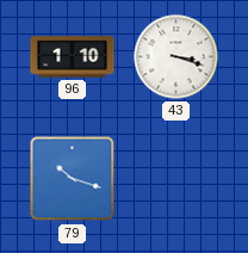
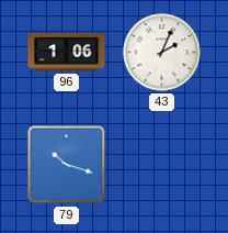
96: 1:10 -> 1:06 (67, 53)
43: 3:18 -> 2:04 (162, 53)
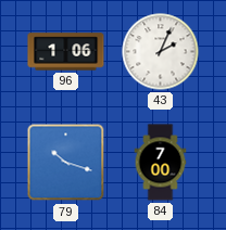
84: none -> 7:00 (161, 163)
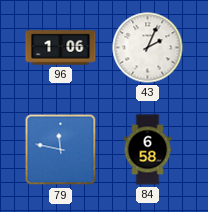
79: 10:18 -> 11:47 (61, 150)
84: 7:00 -> 6:58 (148, 150)
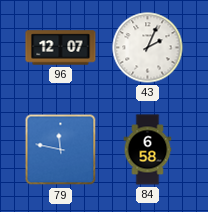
96: 1:06 -> 12:07 (61, 48)
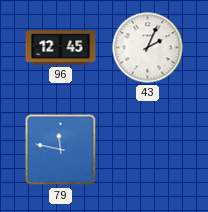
96: 12:07 -> 12:45 (61, 48)
84: 6:58 -> none (148, 150)
